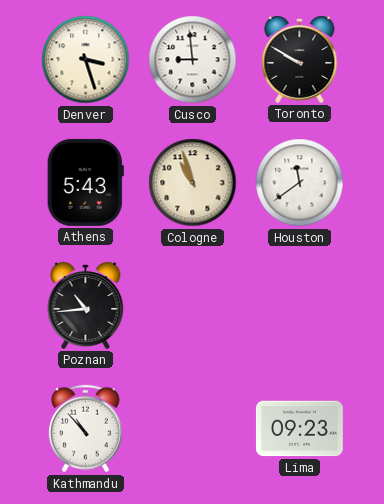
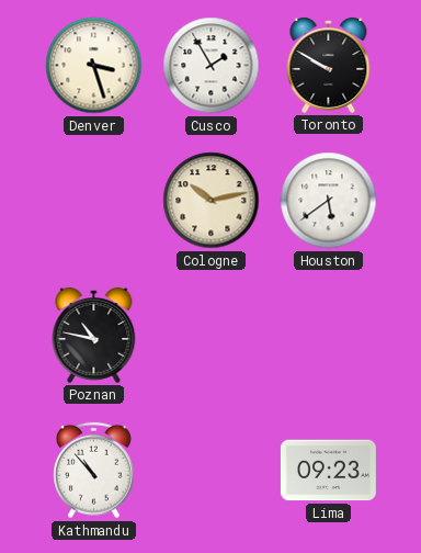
Cusco: 8:59 -> 1:55 (212, 66)
Athens: 5:43 -> none (85, 182)
Cologne: 10:57 -> 10:13 (212, 201)
Houston: 11:39 -> 5:39 (329, 201)
Poznan: 10:44 -> 10:47 (94, 336)
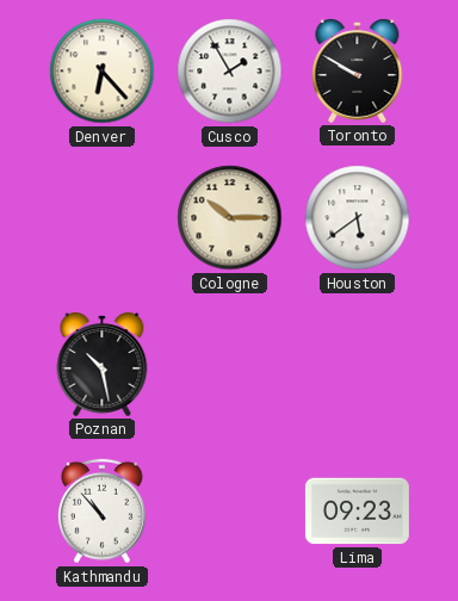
Denver: 3:27 -> 6:23 (103, 72)
Cologne: 10:13 -> 10:15 (230, 218)
Poznan: 10:47 -> 10:28 (103, 365)
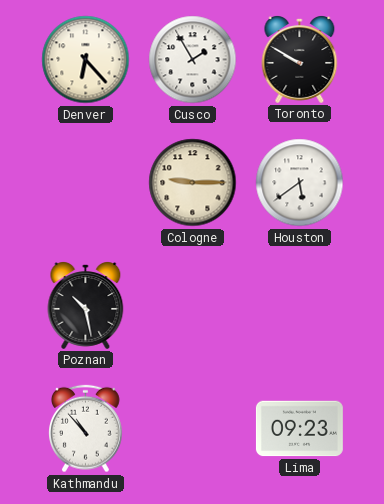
Cologne: 10:15 -> 9:15 (193, 183)
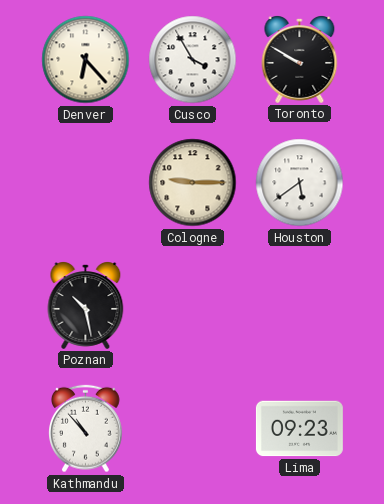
Cusco: 1:55 -> 3:55 (193, 60)
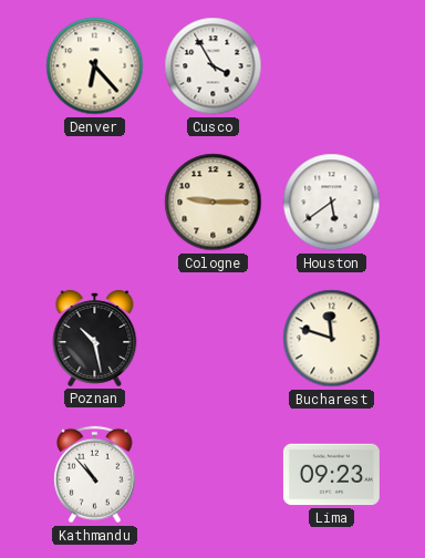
Toronto: 9:50 -> none (300, 60)
Bucharest: none -> 11:48 (332, 339)
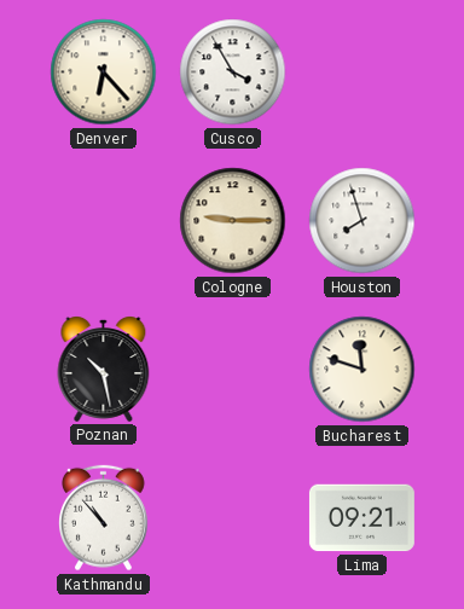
Houston: 5:39 -> 7:57 (362, 221)
Lima: 09:23 -> 09:21 (361, 518)
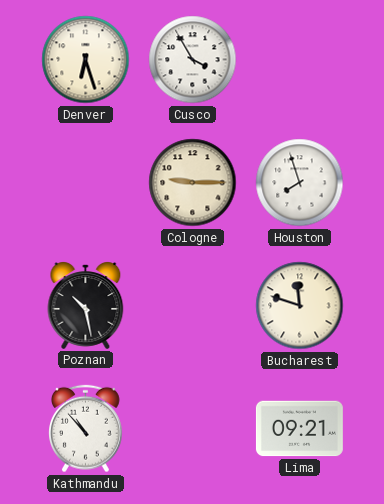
Denver: 6:23 -> 6:27 (86, 60)
